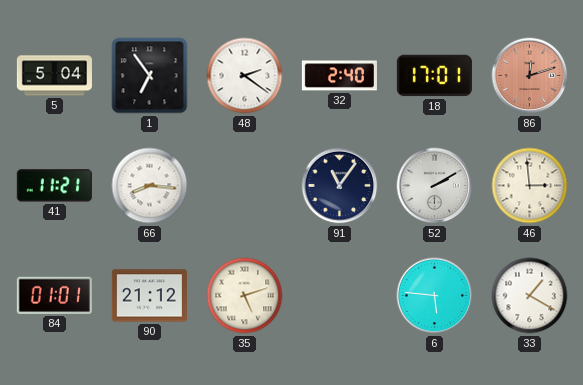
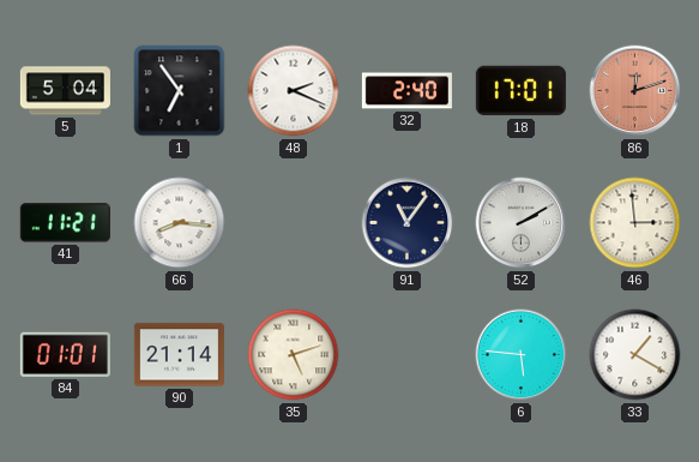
48: 2:21 -> 2:19 (294, 91)
90: 21:12 -> 21:14 (179, 355)
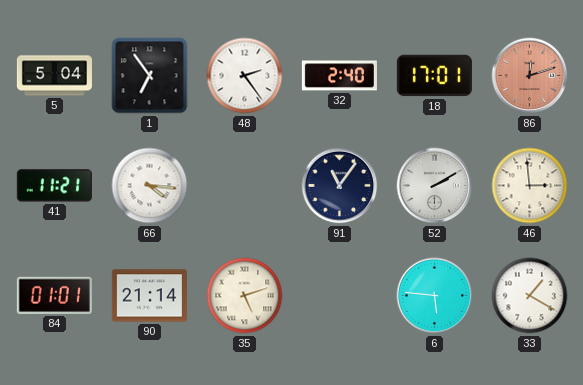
48: 2:19 -> 2:24 (245, 76)
66: 8:16 -> 4:16 (150, 186)
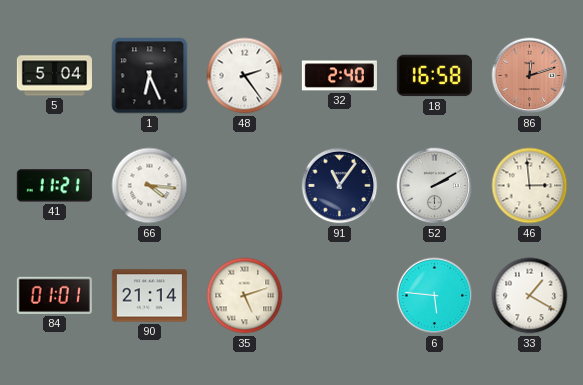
1: 6:54 -> 6:26 (150, 76)
18: 17:01 -> 16:58 (434, 76)
